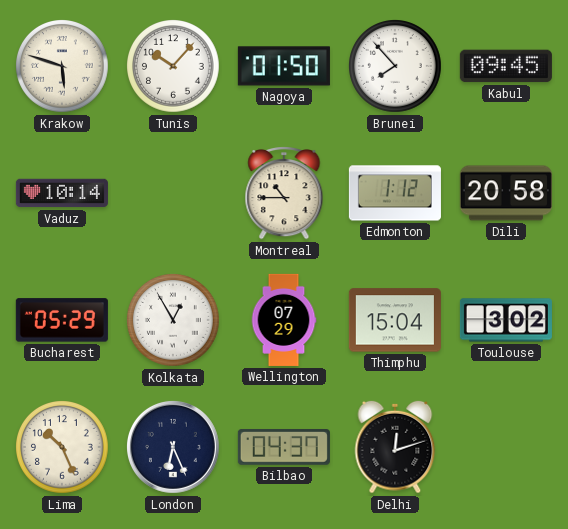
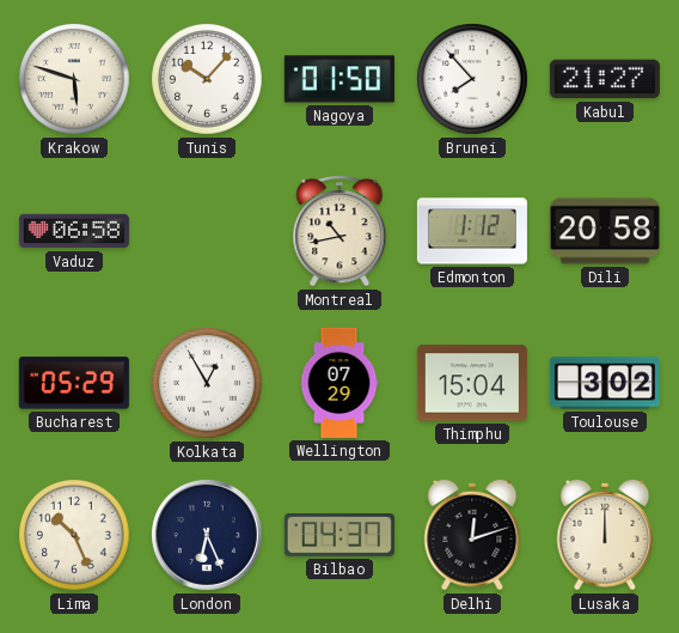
Kabul: 09:45 -> 21:27 (605, 79)
Vaduz: 10:14 -> 06:58 (74, 231)
Montreal: 10:45 -> 10:43 (339, 232)
Lusaka: none -> 12:00 (605, 535)
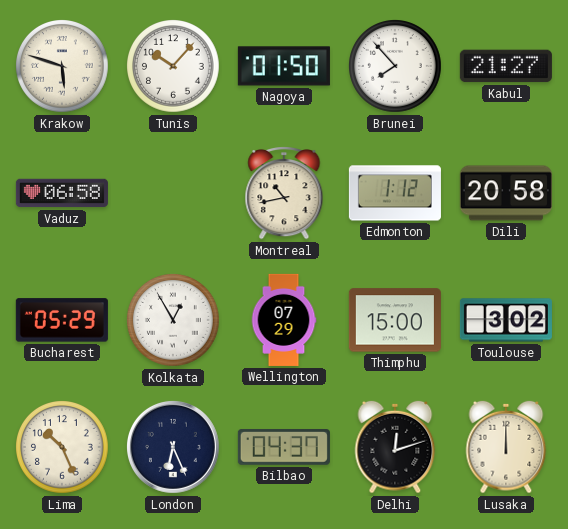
Thimphu: 15:04 -> 15:00 (395, 320)
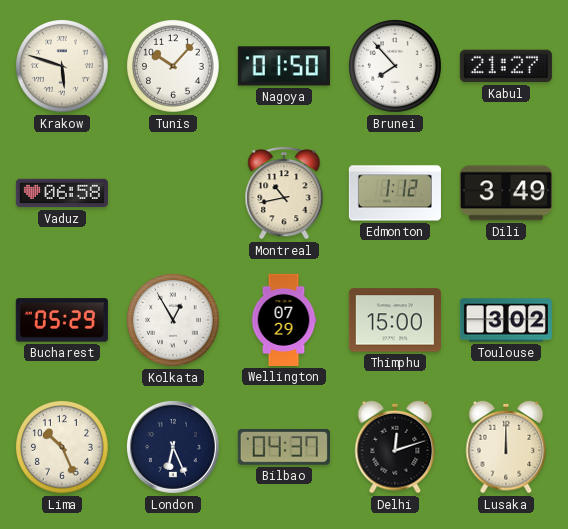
Dili: 20:58 -> 3:49 (506, 193)
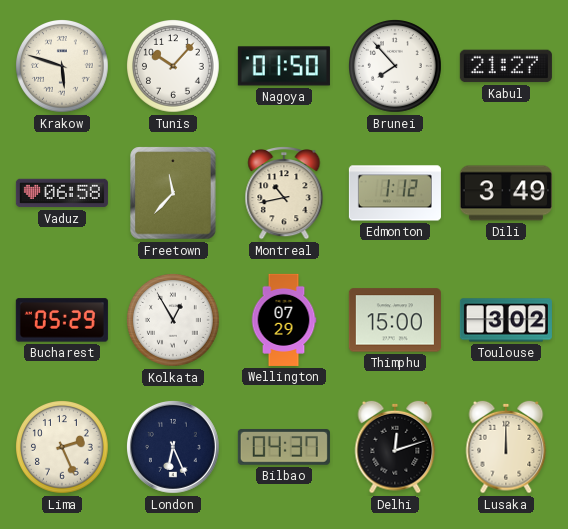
Freetown: none -> 11:37 (173, 193)
Lima: 10:26 -> 2:26 (63, 448)
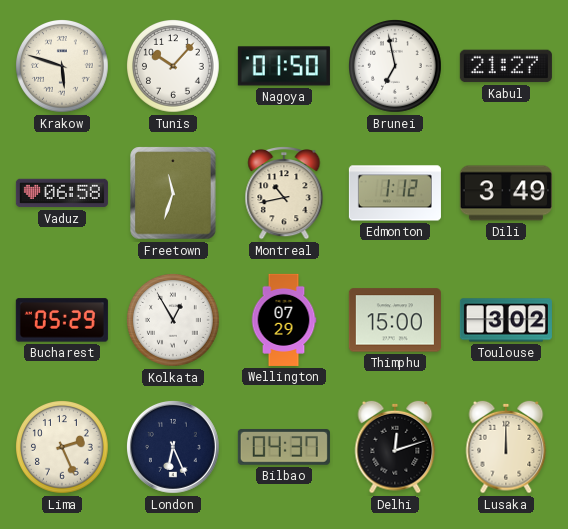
Brunei: 7:53 -> 6:58 (396, 67)
Freetown: 11:37 -> 11:33 (173, 193)
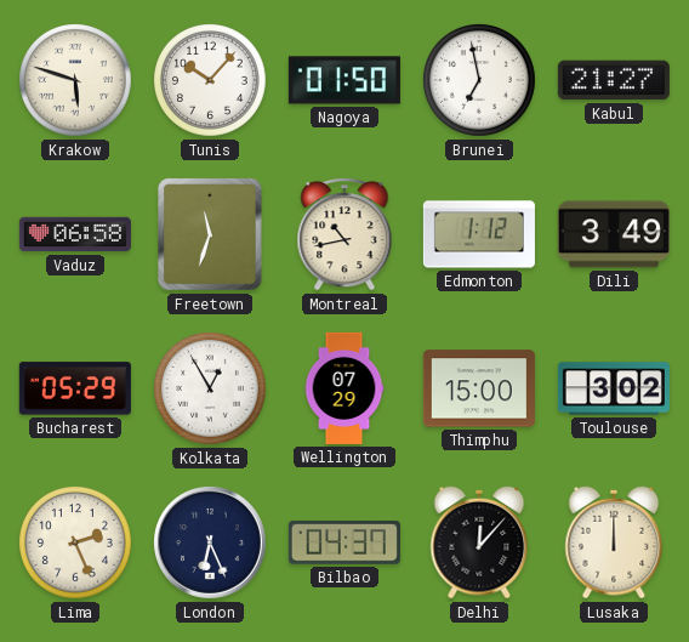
Delhi: 12:12 -> 12:07 (479, 542)
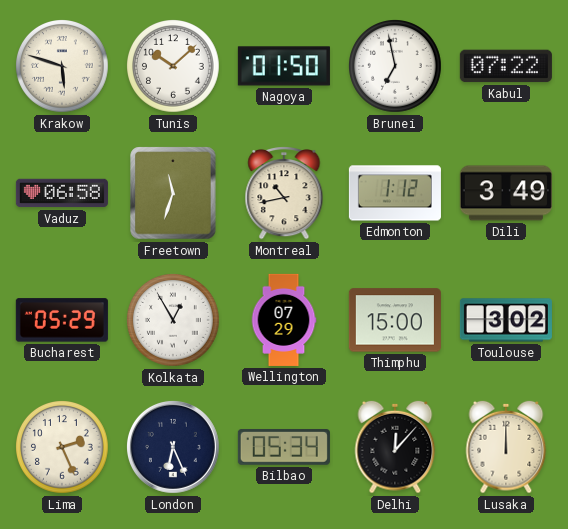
Tunis: 10:07 -> 10:08 (174, 67)
Kabul: 21:27 -> 07:22 (506, 66)
Bilbao: 04:37 -> 05:34 (284, 447)
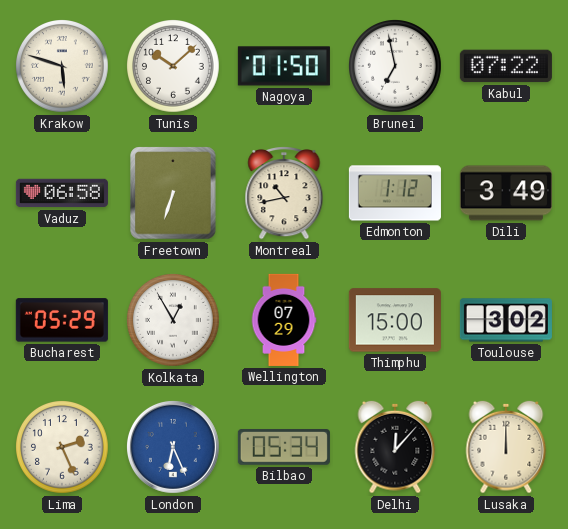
Freetown: 11:33 -> 6:33 (173, 193)
London dial: navy -> blue (173, 447)
